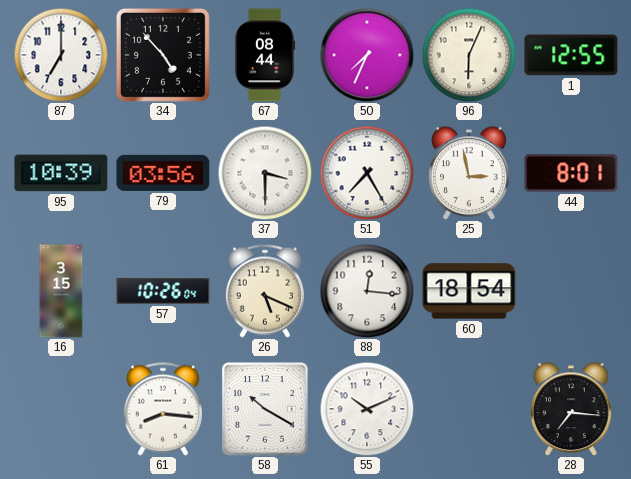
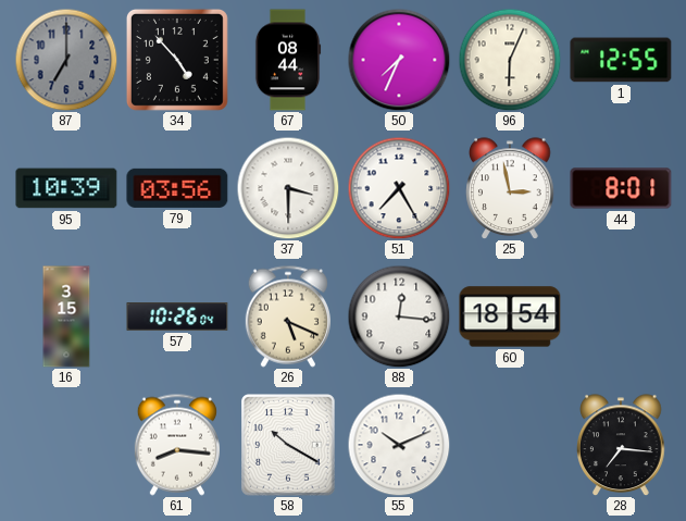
87 dial: white -> grey (66, 60)
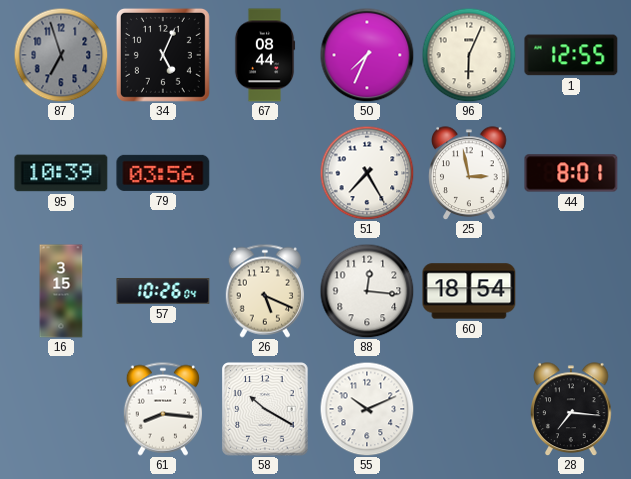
87: 7:00 -> 6:57 (61, 55)
34: 4:53 -> 5:04 (163, 55)
37: 3:30 -> none (288, 188)
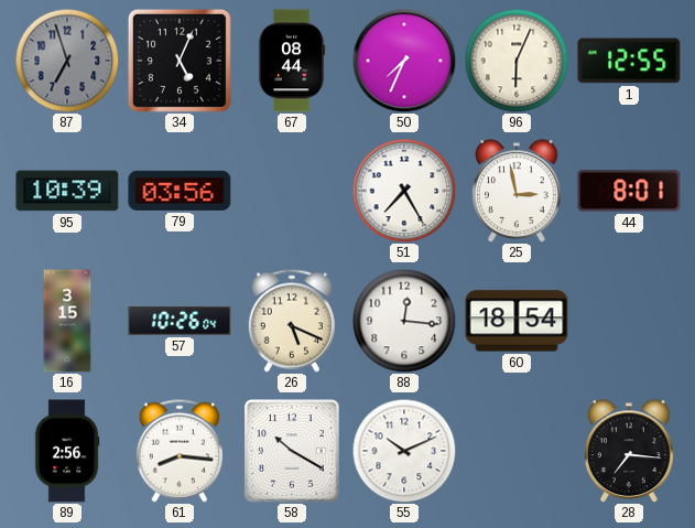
89: none -> 2:56 (67, 451)
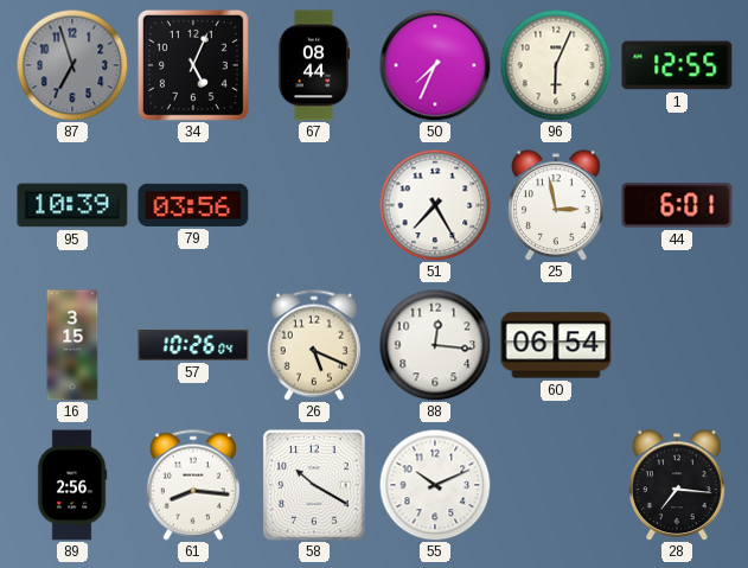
44: 8:01 -> 6:01 (677, 205)
60: 18:54 -> 06:54 (556, 345)
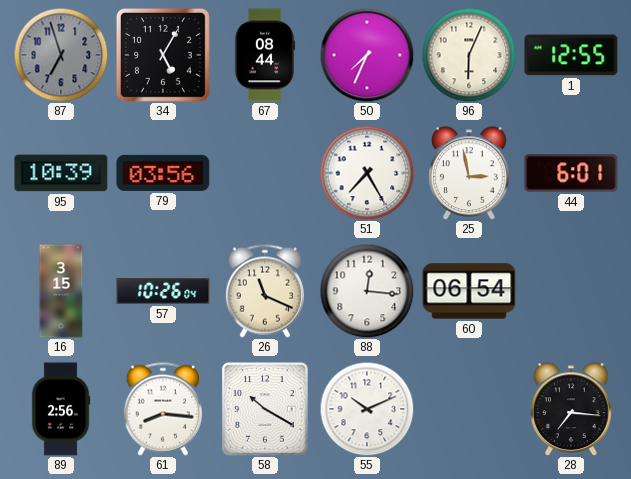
34: 5:04 -> 5:05 (163, 55)
26: 5:19 -> 11:19 (265, 291)
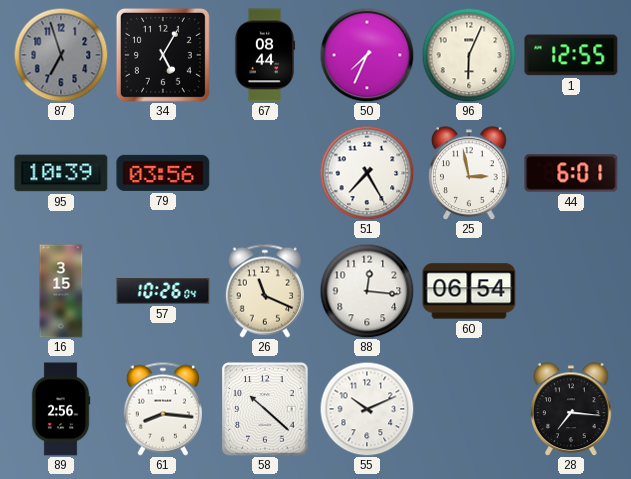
58: 10:20 -> 10:22 (266, 409)
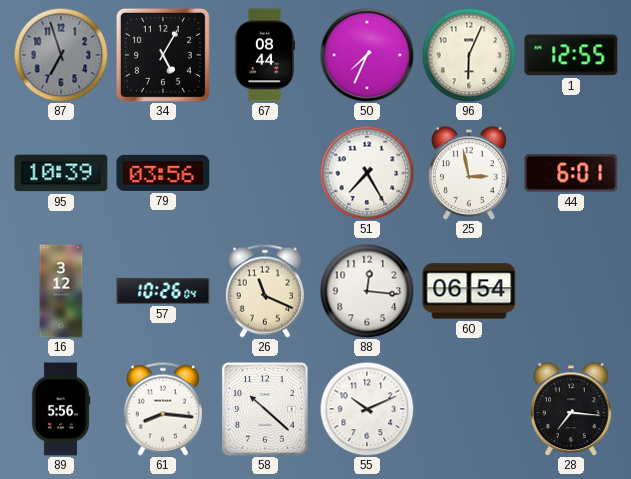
16: 3:15 -> 3:12 (61, 291)
89: 2:56 -> 5:56 (61, 409)
